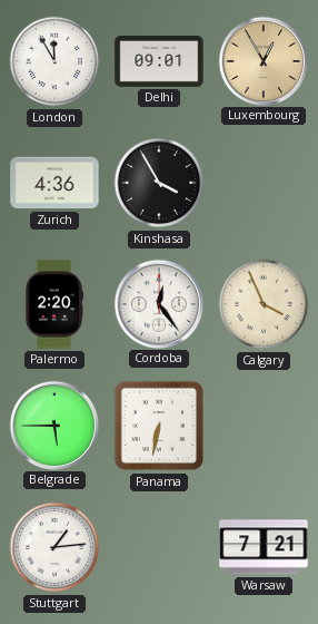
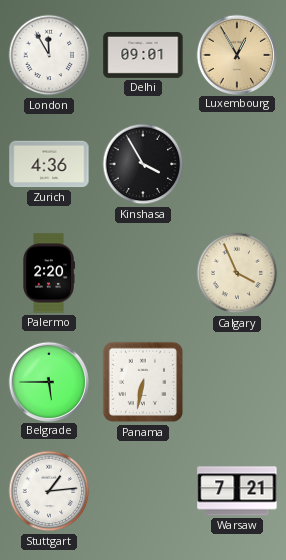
Cordoba: 12:24 -> none (158, 303)
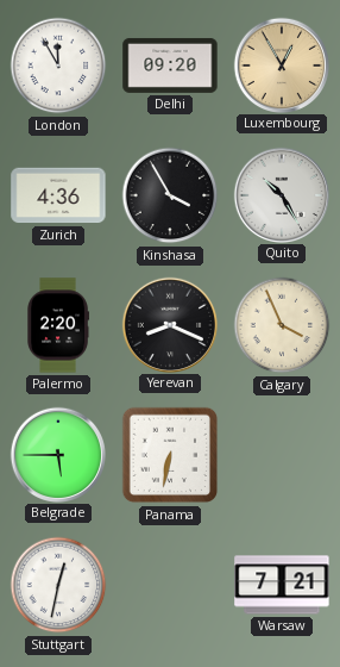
Delhi: 09:01 -> 09:20 (170, 66)
Quito: none -> 10:25 (281, 194)
Yerevan: none -> 8:19 (169, 324)
Stuttgart: 1:14 -> 12:32 (58, 585)
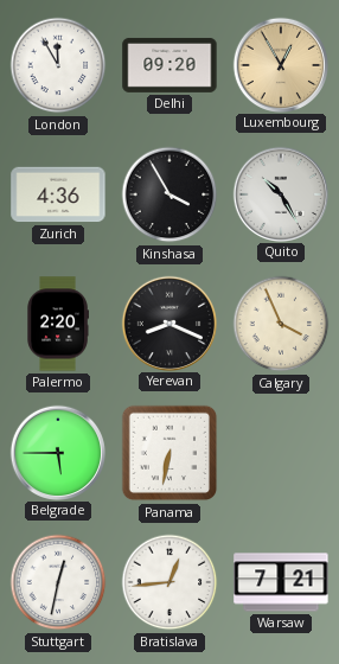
Bratislava: none -> 12:44 (170, 582)
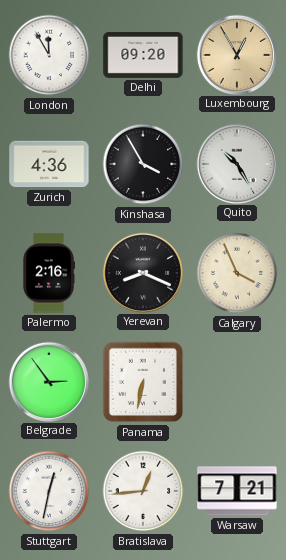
Palermo: 2:20 -> 2:16 (48, 273)
Belgrade: 5:45 -> 2:54 (48, 381)
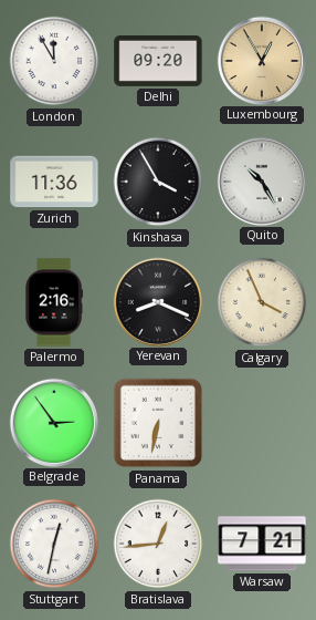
Zurich: 4:36 -> 11:36 (54, 182)
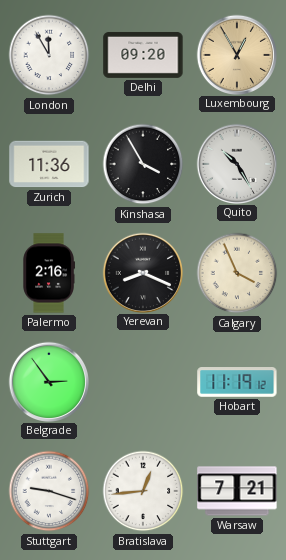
Panama: 6:32 -> none (158, 423)
Hobart: none -> 11:19 (237, 382)
Stuttgart: 12:32 -> 9:18 (49, 491)
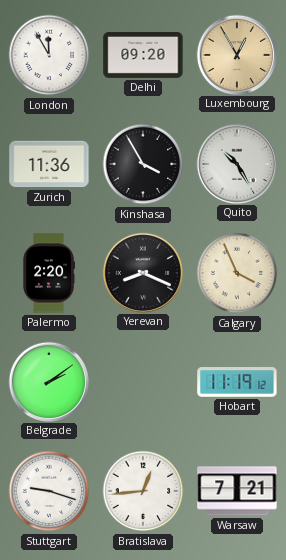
Palermo: 2:16 -> 2:20 (48, 273)
Belgrade: 2:54 -> 2:09 (48, 381)
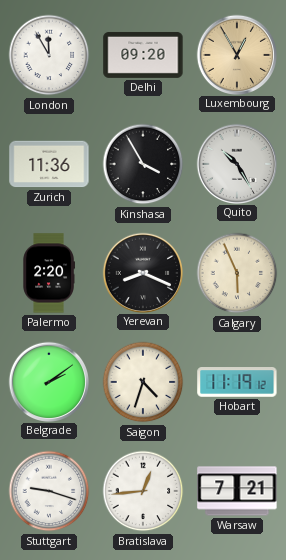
Calgary: 3:56 -> 5:56 (237, 273)
Saigon: none -> 4:33 (143, 382)
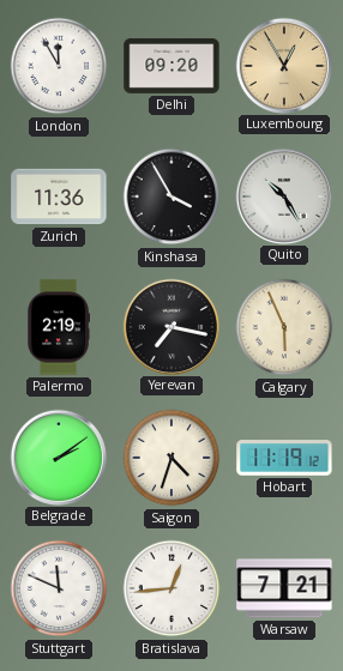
Palermo: 2:20 -> 2:19 (58, 327)
Yerevan: 8:19 -> 7:17 (170, 326)
Stuttgart: 9:18 -> 11:49 (59, 588)
